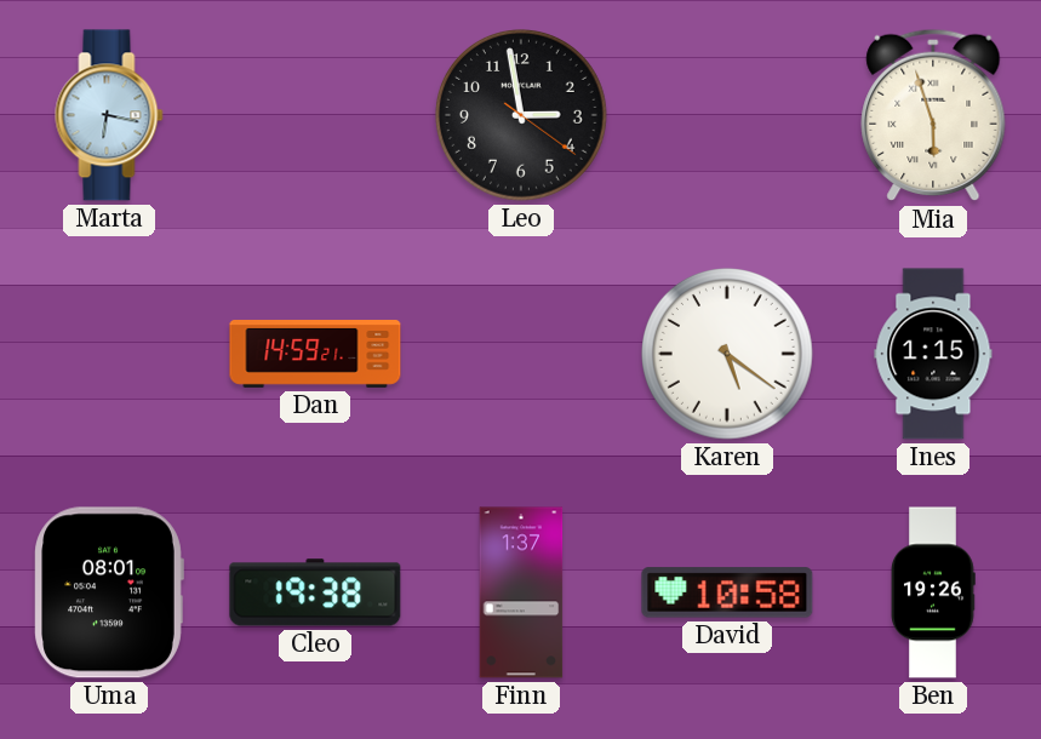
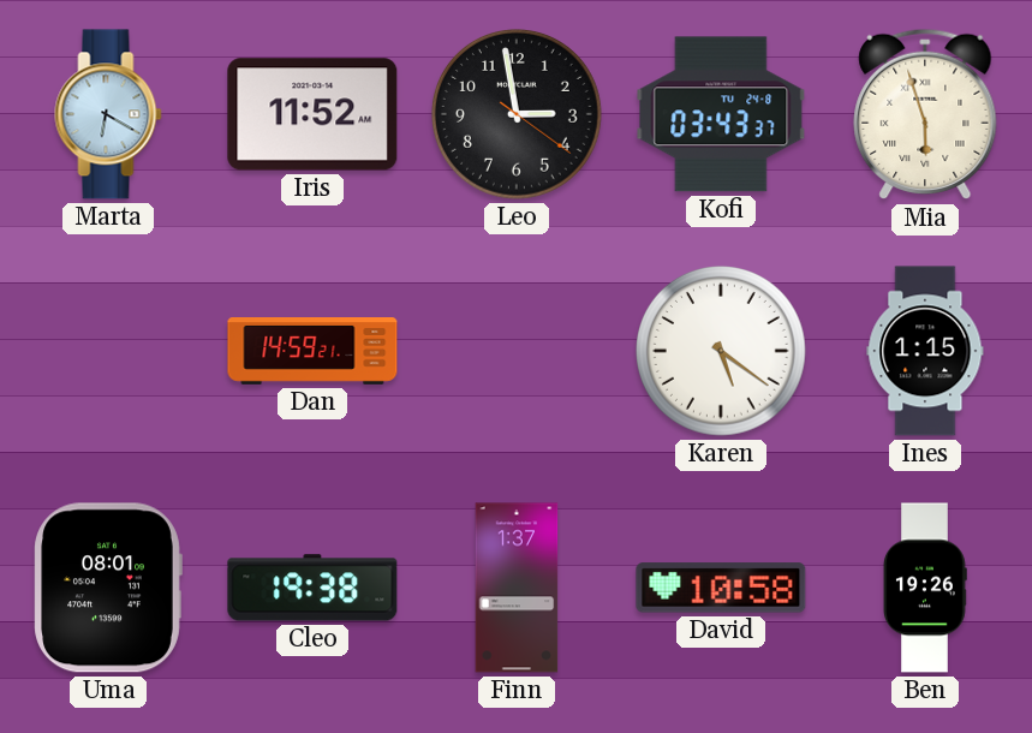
Marta: 6:17 -> 6:20 (108, 114)
Iris: none -> 11:52 (312, 114)
Kofi: none -> 03:43 (721, 114)
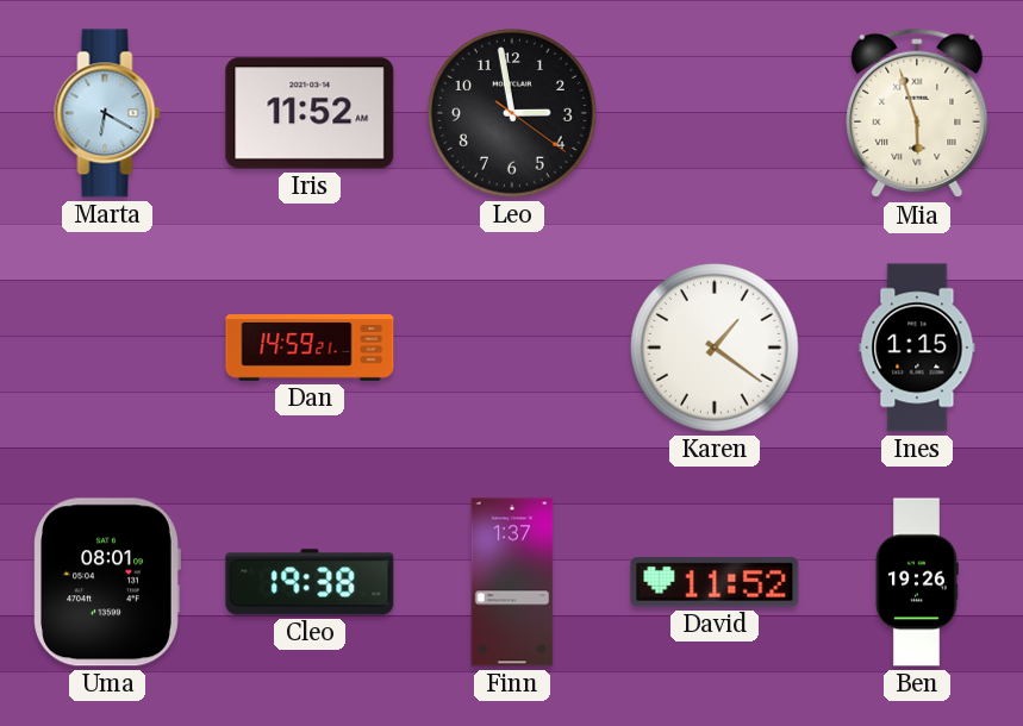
Kofi: 03:43 -> none (721, 114)
Karen: 5:21 -> 1:21 (716, 349)
David: 10:58 -> 11:52 (715, 582)
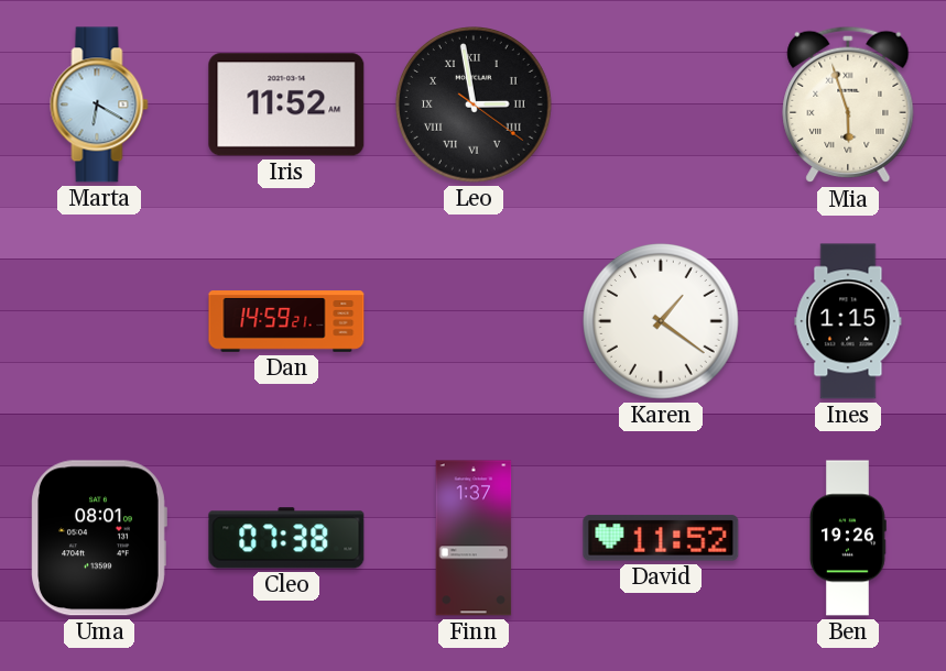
Leo numerals: Arabic -> Roman (475, 106)
Cleo: 19:38 -> 07:38 (286, 538)
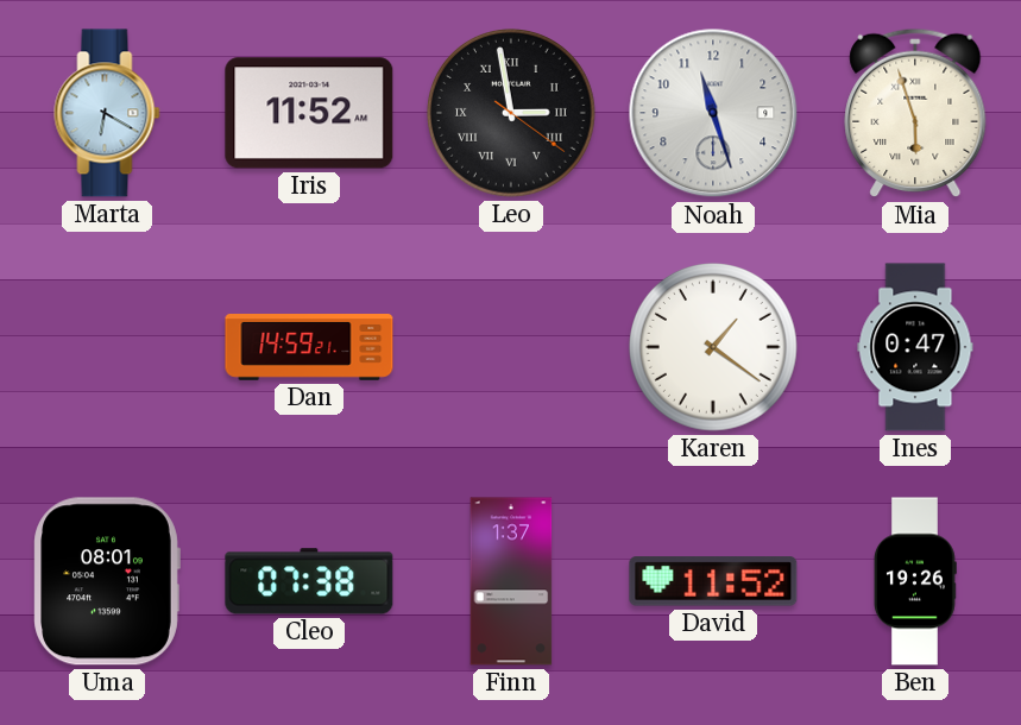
Noah: none -> 11:27 (713, 113)
Ines: 1:15 -> 0:47 (915, 347)
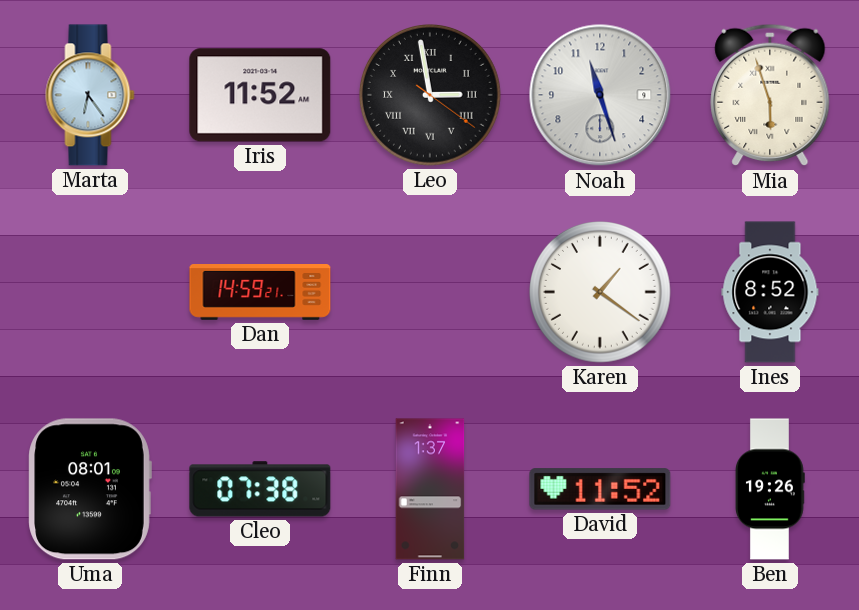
Marta: 6:20 -> 6:24 (90, 95)
Ines: 0:47 -> 8:52 (770, 292)
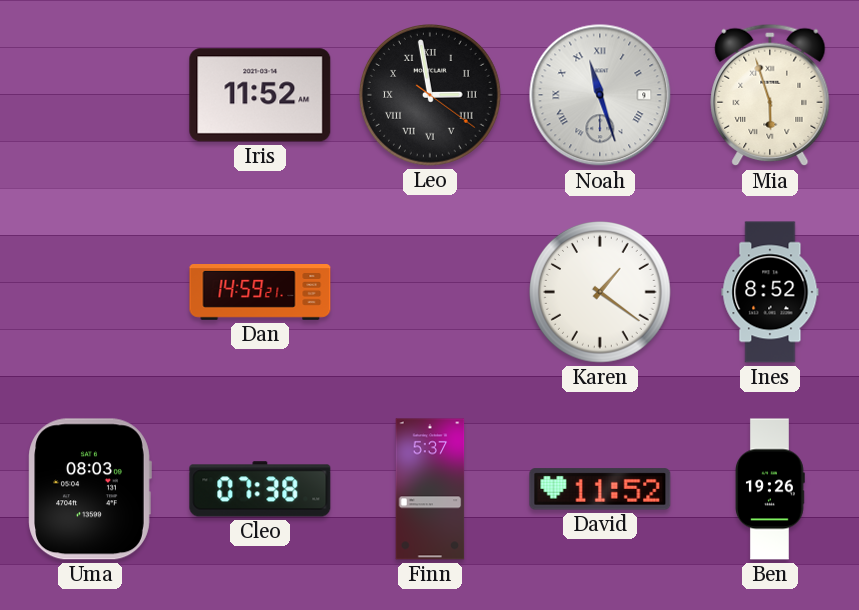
Marta: 6:24 -> none (90, 95)
Noah numerals: Arabic -> Roman (600, 95)
Uma: 08:01 -> 08:03 (90, 489)
Finn: 1:37 -> 5:37 (430, 489)
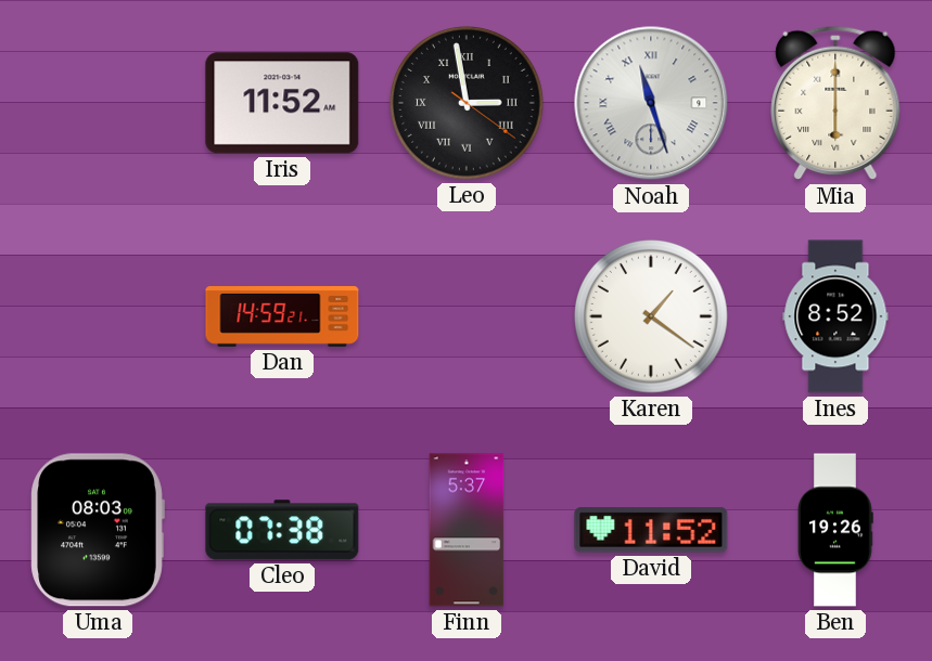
Mia: 5:57 -> 6:00 (835, 103)
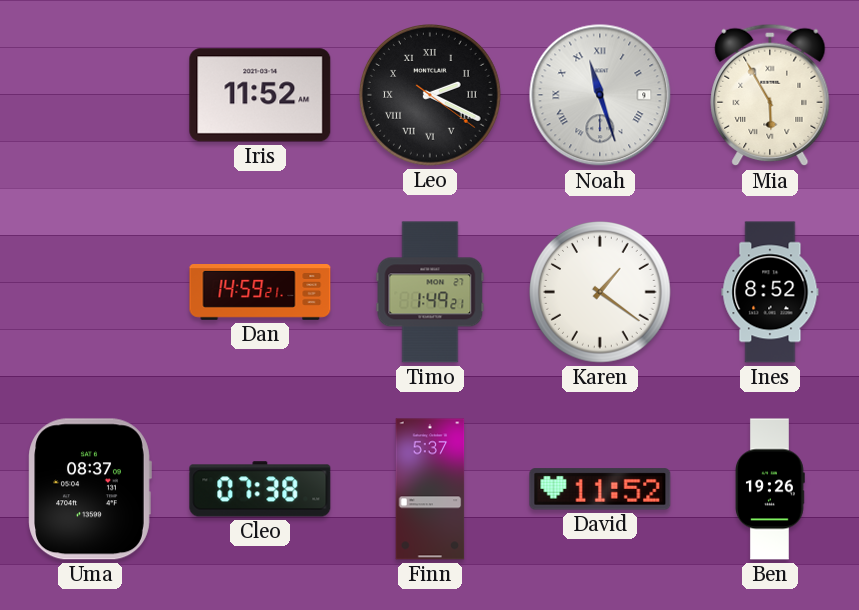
Leo: 2:58 -> 2:19 (431, 96)
Mia: 6:00 -> 5:55 (770, 95)
Timo: none -> 1:49 (430, 292)
Uma: 08:03 -> 08:37 (90, 489)
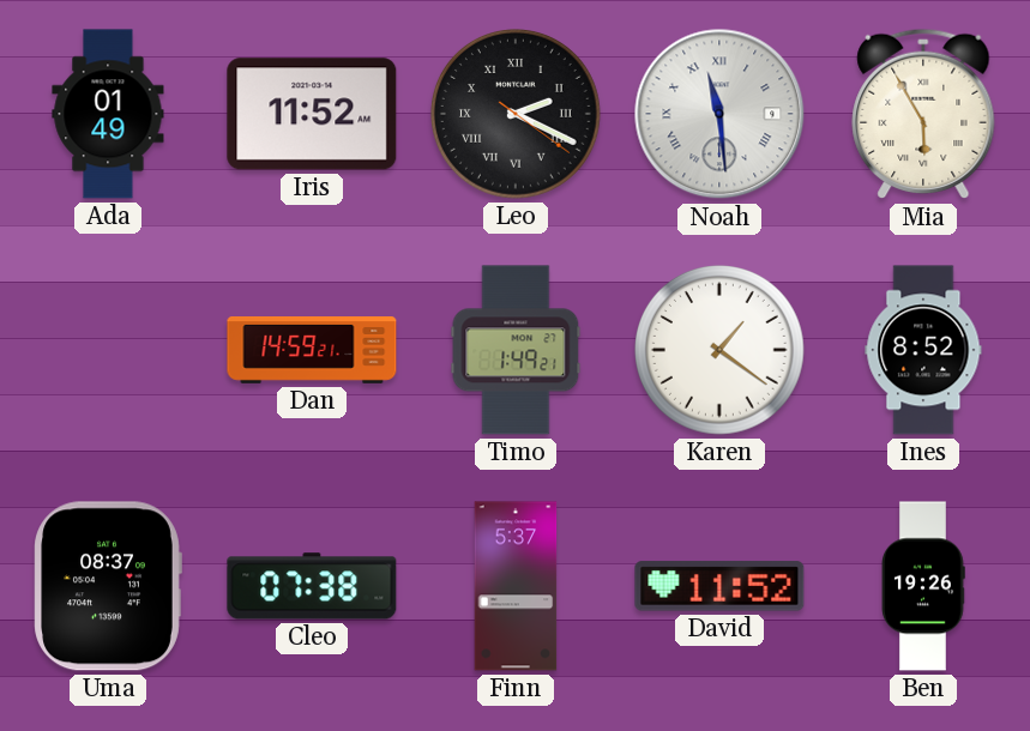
Ada: none -> 01:49 (108, 114)
Noah: 11:27 -> 11:29 (719, 114)
